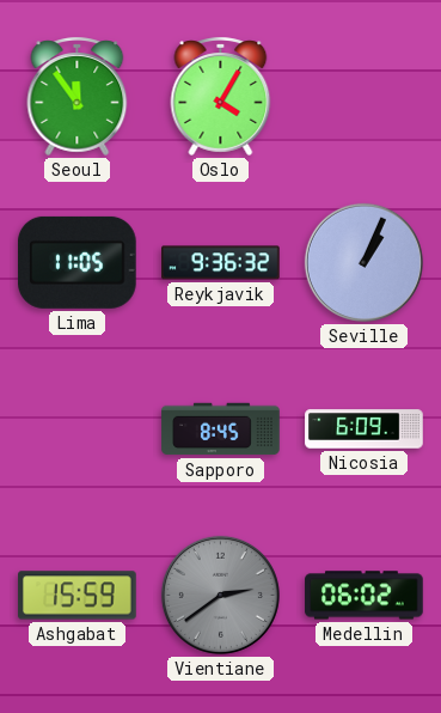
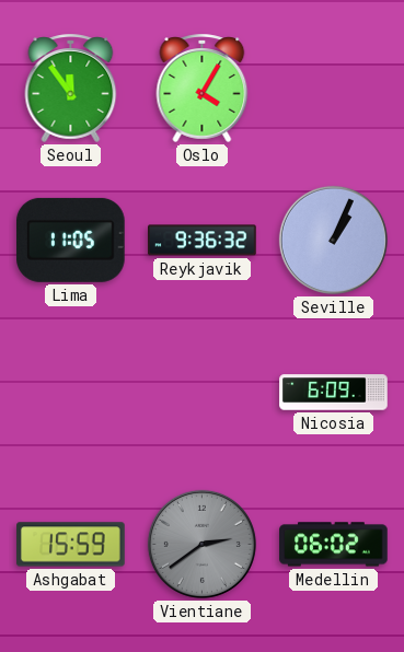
Sapporo: 8:45 -> none (221, 429)
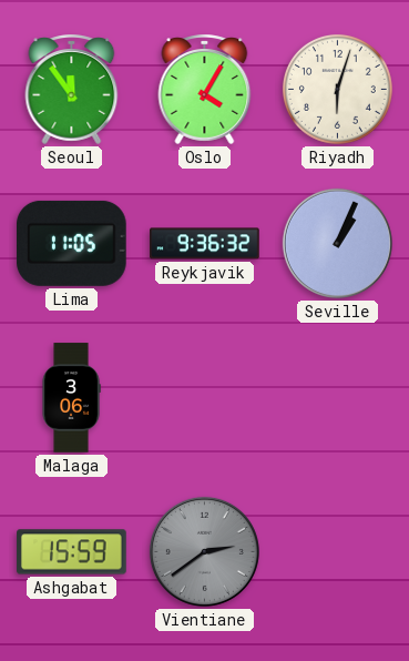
Riyadh: none -> 6:03 (337, 89)
Malaga: none -> 3:06 (71, 398)
Nicosia: 6:09 -> none (334, 393)
Medellin: 06:02 -> none (334, 545)
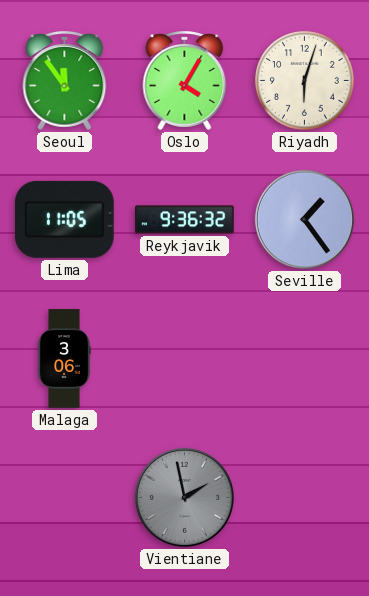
Seville: 1:04 -> 1:24 (304, 219)
Ashgabat: 15:59 -> none (72, 552)
Vientiane: 2:39 -> 1:58 (184, 497)
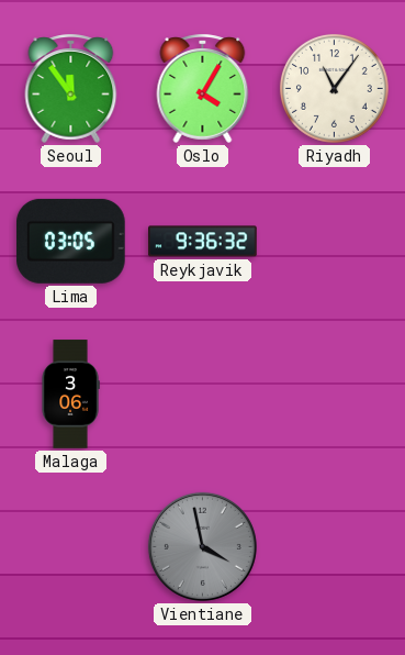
Riyadh: 6:03 -> 11:06 (334, 88)
Lima: 11:05 -> 03:05 (71, 241)
Seville: 1:24 -> none (304, 219)
Vientiane: 1:58 -> 3:58 (202, 546)
